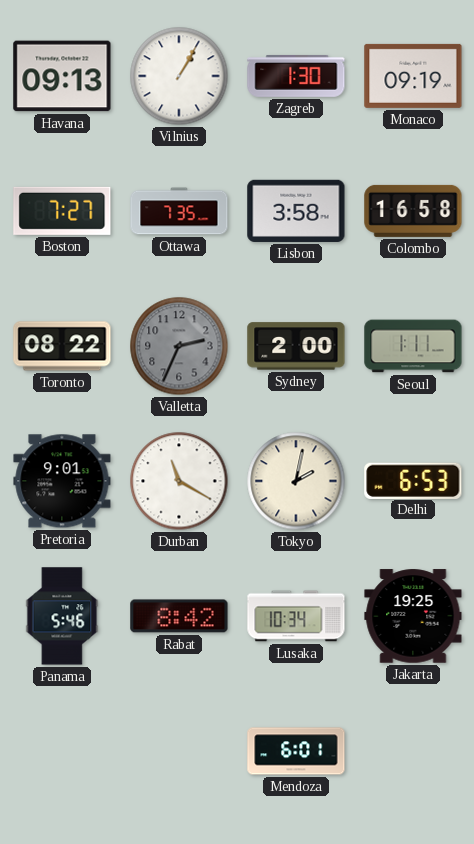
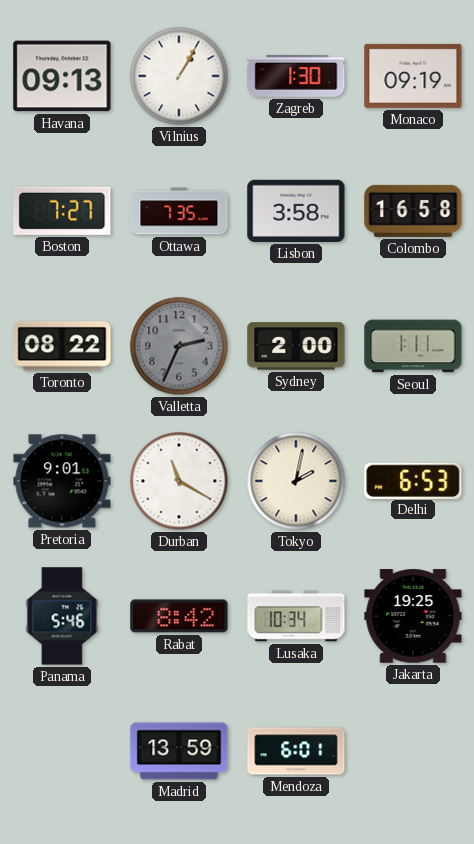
Madrid: none -> 13:59 (179, 751)
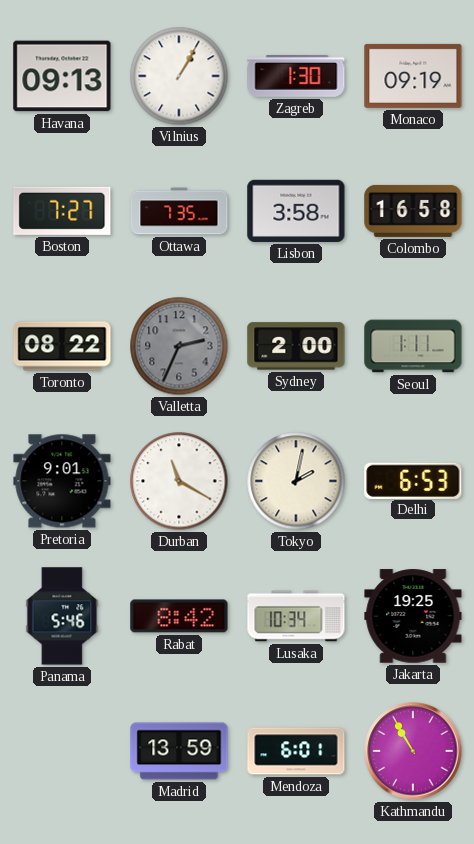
Kathmandu: none -> 10:55 (413, 751)
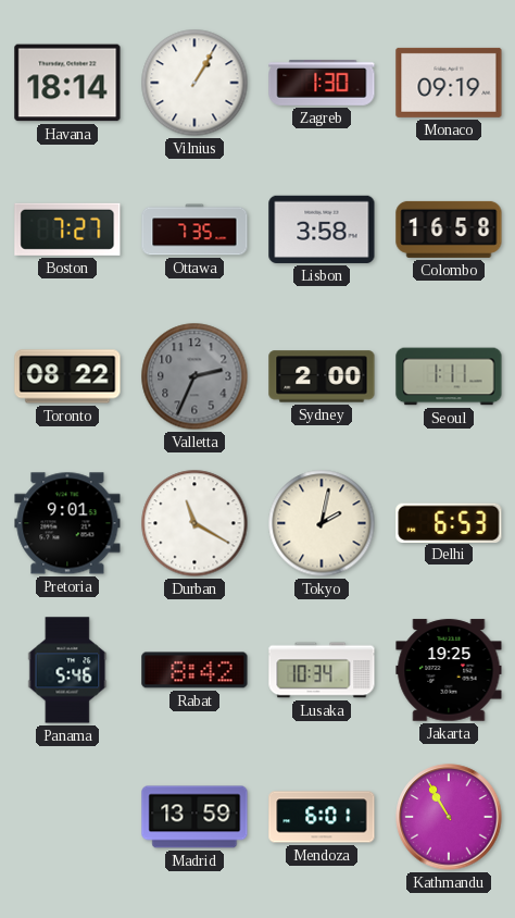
Havana: 09:13 -> 18:14 (67, 83)
